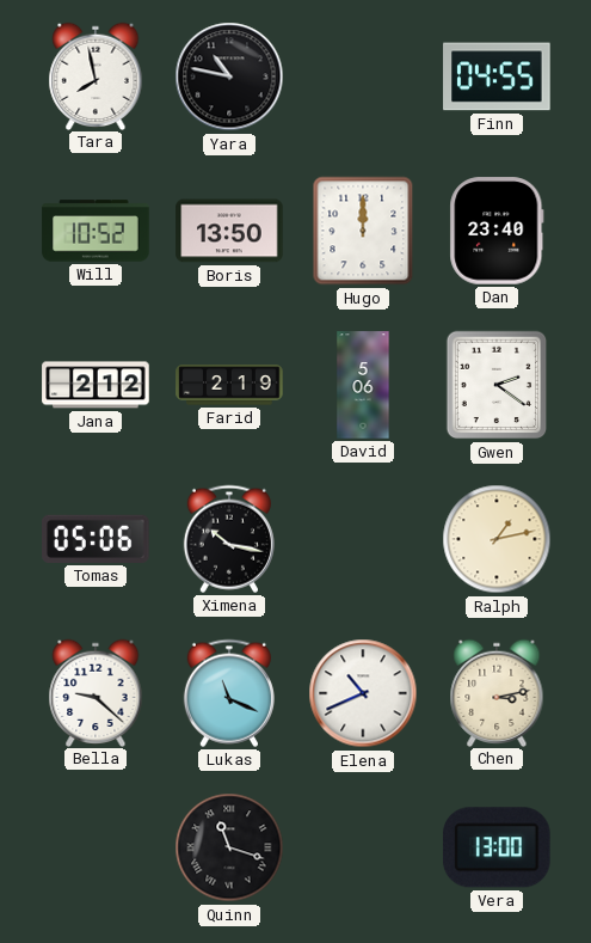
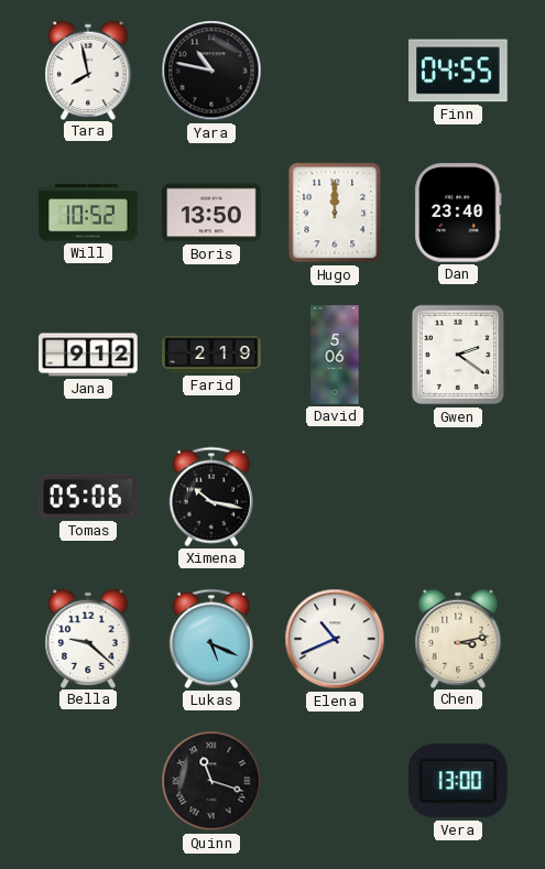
Jana: 2:12 -> 9:12 (88, 355)
Ralph: 1:13 -> none (497, 539)
Lukas: 11:19 -> 5:19 (211, 639)
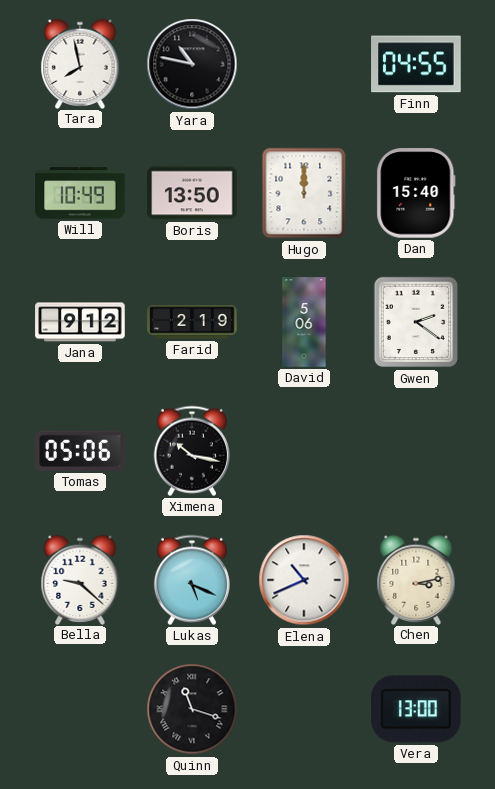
Will: 10:52 -> 10:49 (80, 193)
Dan: 23:40 -> 15:40 (416, 193)
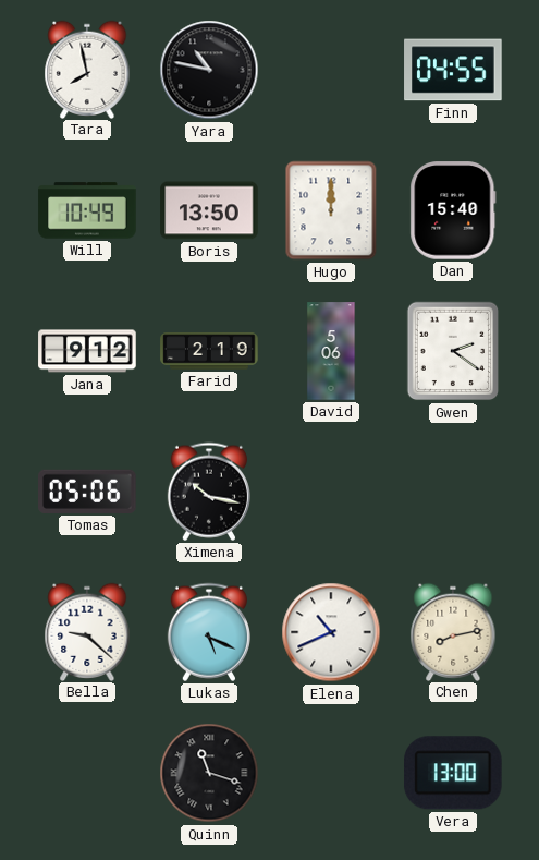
Chen: 3:13 -> 8:13 (453, 631)
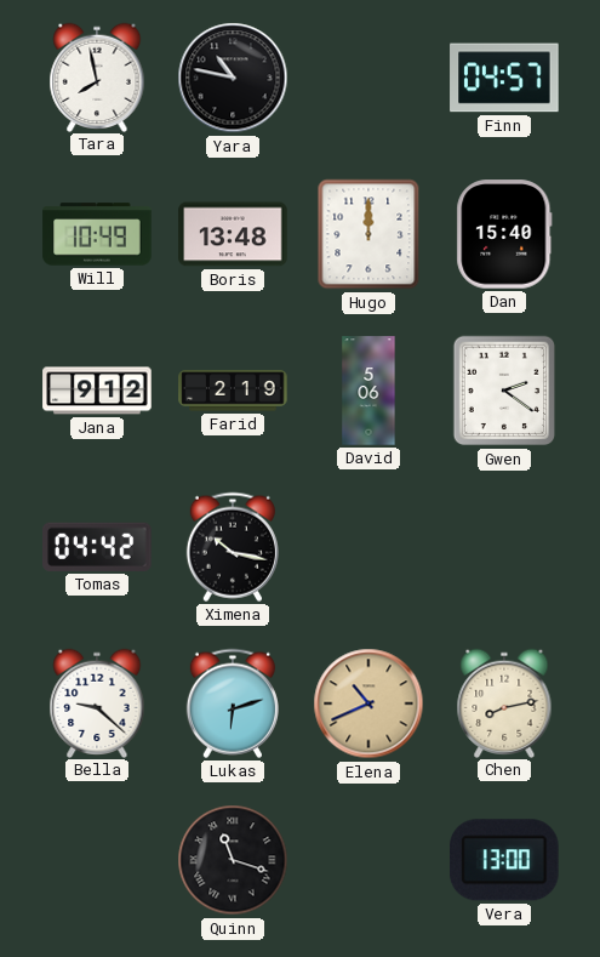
Finn: 04:55 -> 04:57 (504, 78)
Boris: 13:50 -> 13:48 (233, 234)
Tomas: 05:06 -> 04:42 (97, 547)
Lukas: 5:19 -> 6:12 (233, 703)
Elena dial: white -> champagne (368, 703)
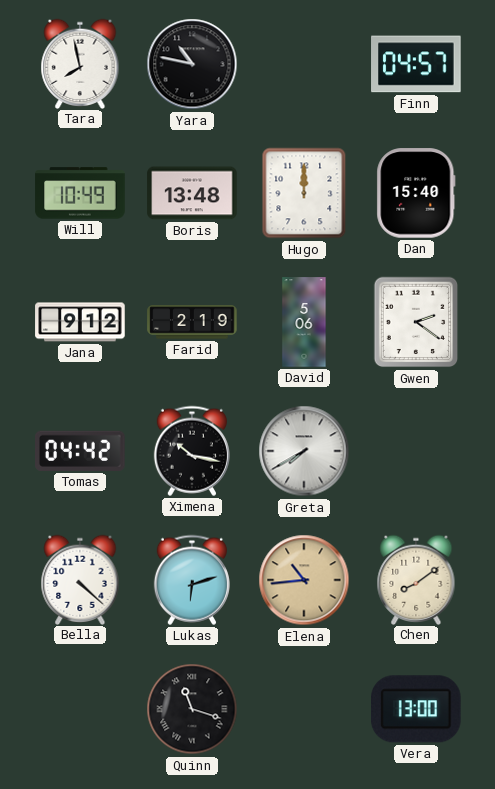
Greta: none -> 7:40 (304, 451)
Bella: 9:22 -> 4:22 (80, 579)
Elena: 10:41 -> 10:44 (304, 580)
Chen: 8:13 -> 8:09 (416, 579)
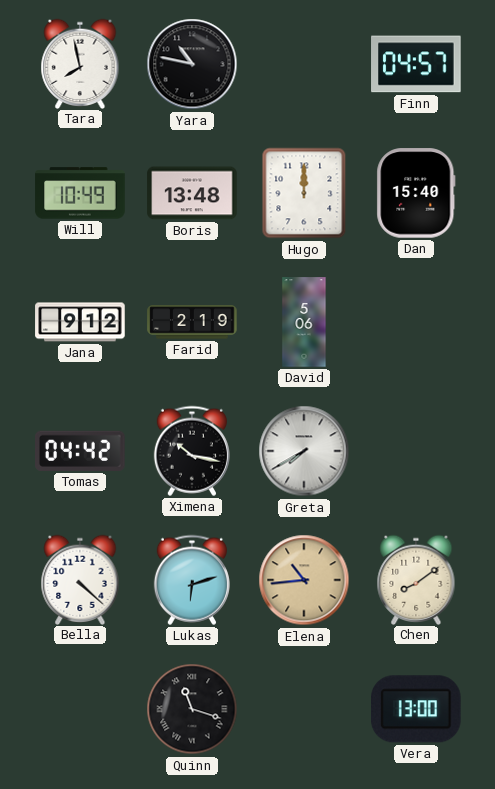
Gwen: 2:21 -> none (416, 322)
